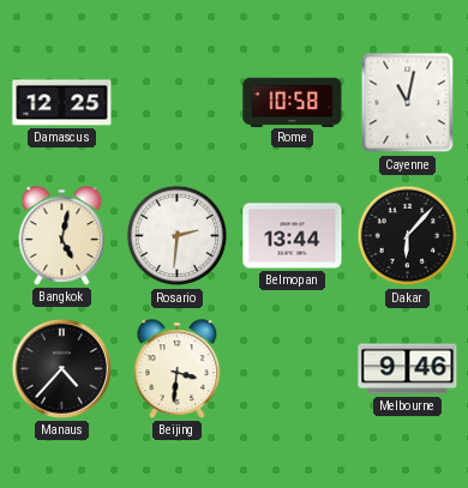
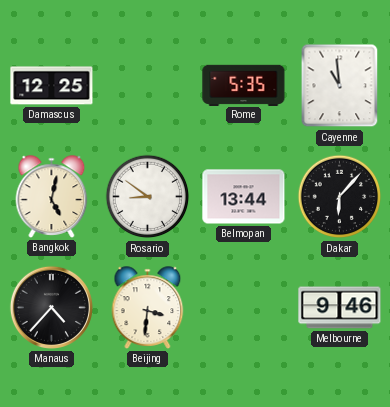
Rome: 10:58 -> 5:35 (244, 85)
Cayenne: 11:02 -> 10:59 (340, 86)
Rosario: 2:31 -> 8:51 (148, 197)
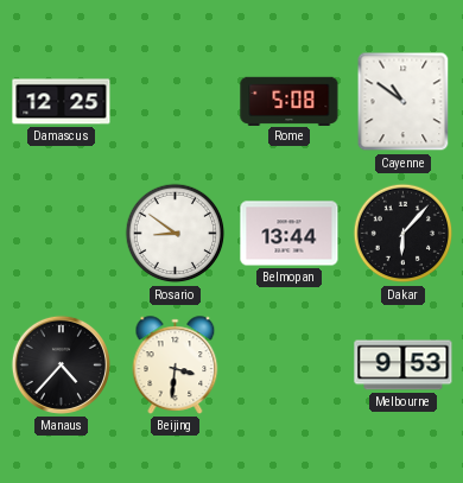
Rome: 5:35 -> 5:08 (290, 101)
Cayenne: 10:59 -> 10:51 (404, 102)
Bangkok: 5:02 -> none (52, 197)
Melbourne: 9:46 -> 9:53 (404, 366)
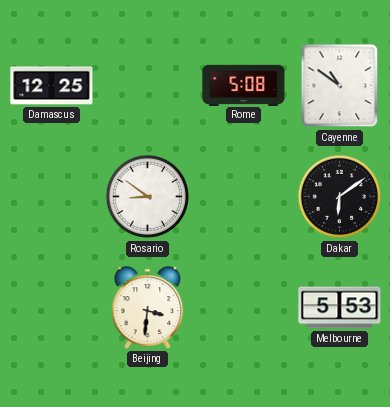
Belmopan: 13:44 -> none (290, 234)
Dakar: 6:07 -> 6:09 (340, 197)
Manaus: 4:37 -> none (61, 364)
Melbourne: 9:53 -> 5:53 (340, 308)
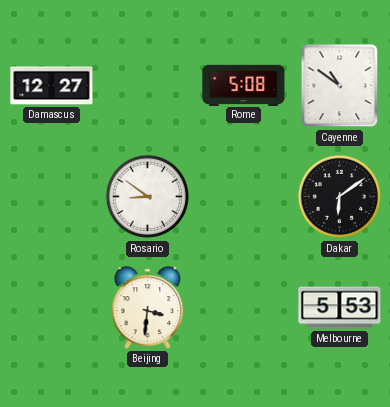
Damascus: 12:25 -> 12:27 (52, 86)
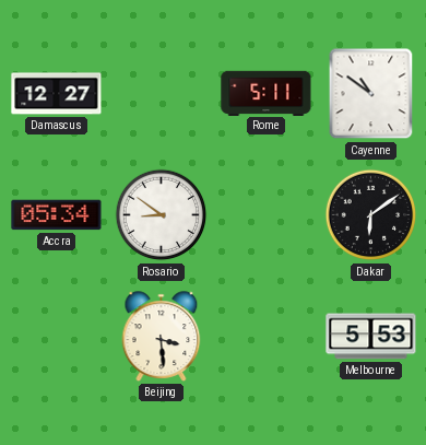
Rome: 5:08 -> 5:11 (267, 93)
Accra: none -> 05:34 (57, 215)
Beijing: 3:31 -> 3:29 (162, 337)
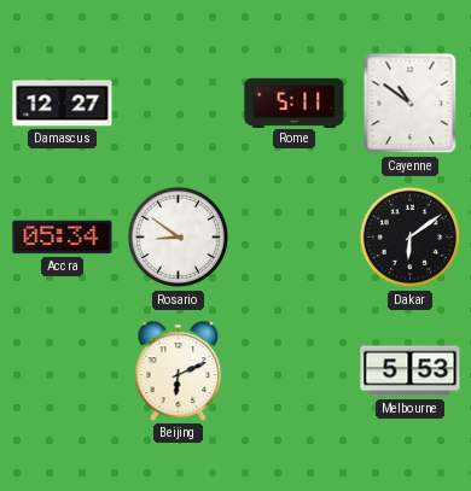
Beijing: 3:29 -> 6:11 (179, 372)
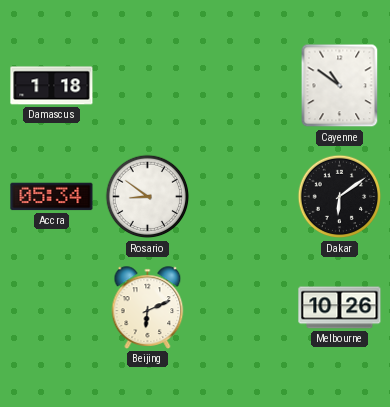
Damascus: 12:27 -> 1:18 (52, 86)
Rome: 5:11 -> none (295, 103)
Melbourne: 5:53 -> 10:26 (340, 308)
